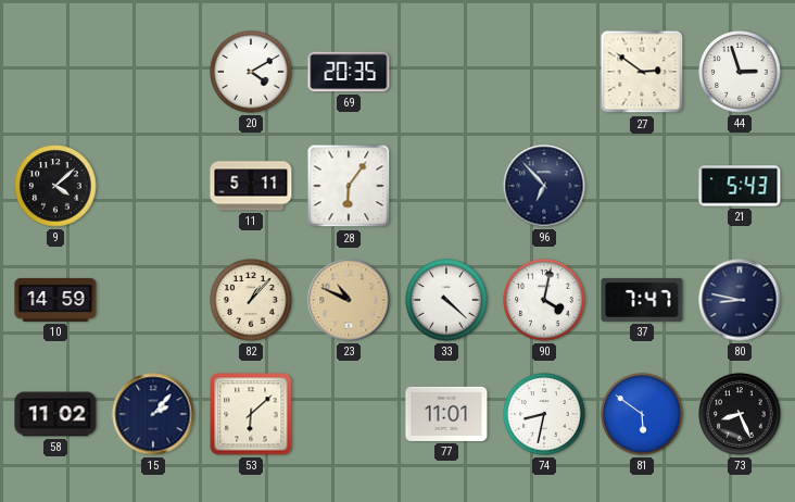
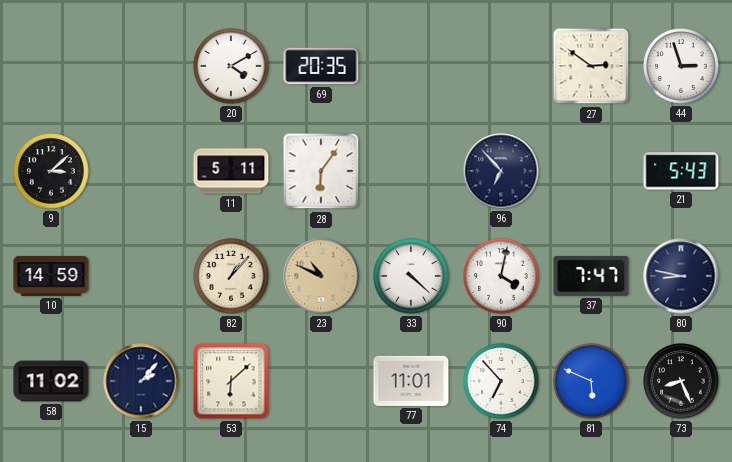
9: 4:08 -> 3:08 (51, 171)
74: 8:32 -> 6:53 (501, 381)
81: 5:51 -> 5:49 (591, 381)
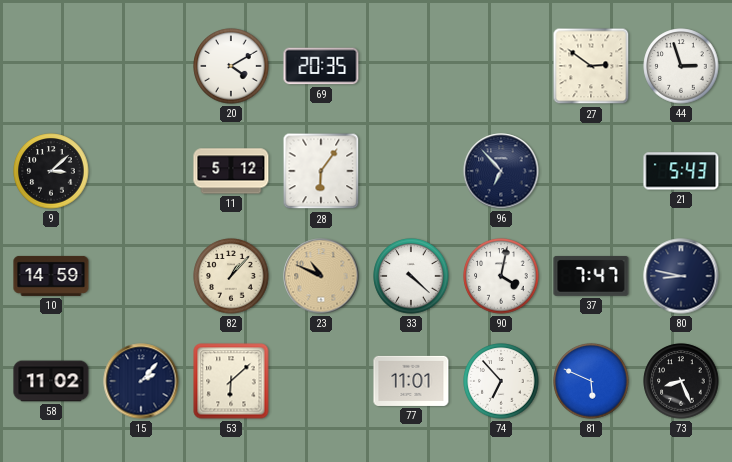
11: 5:11 -> 5:12 (231, 171)
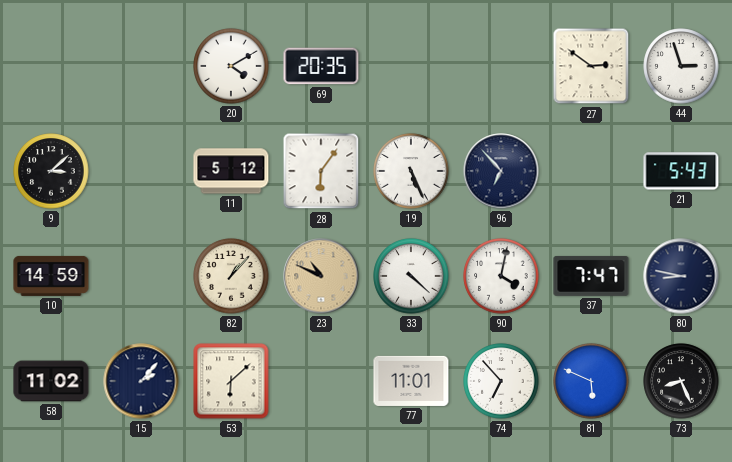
19: none -> 5:26 (411, 171)
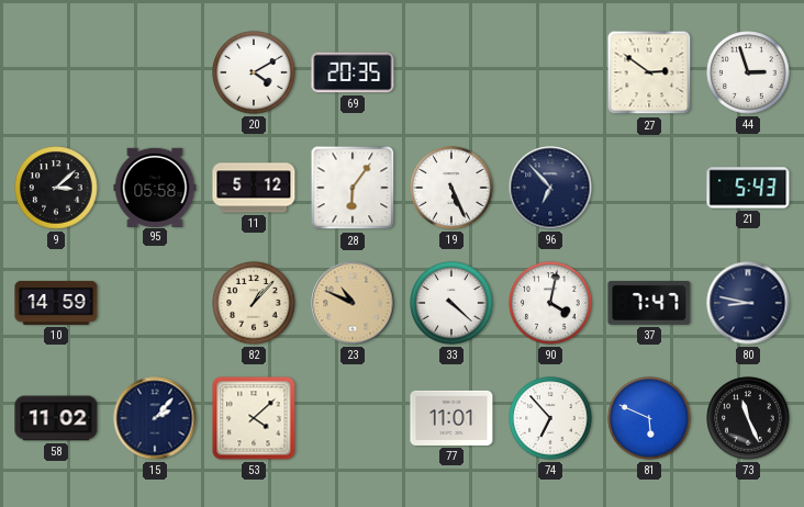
95: none -> 05:58 (155, 187)
53: 6:08 -> 4:08 (254, 418)
73: 8:26 -> 11:26 (748, 418)
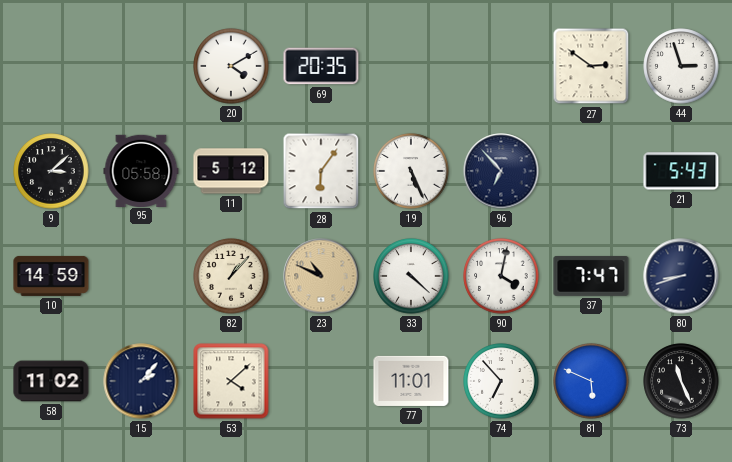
80: 8:47 -> 8:42 (681, 276)
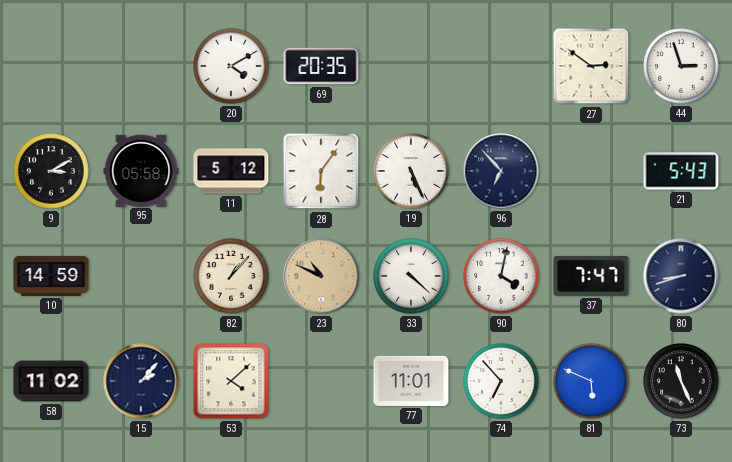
9: 3:08 -> 3:10 (51, 171)
